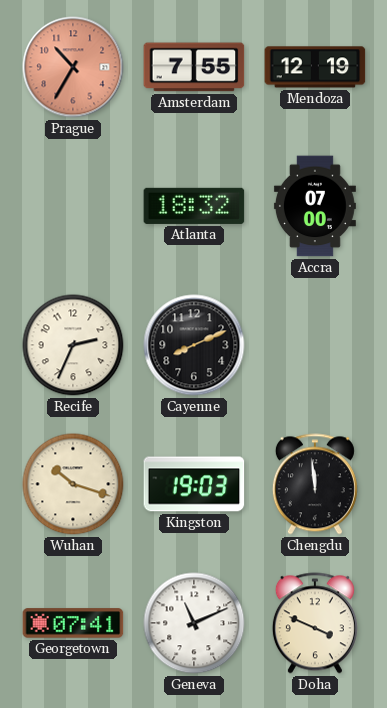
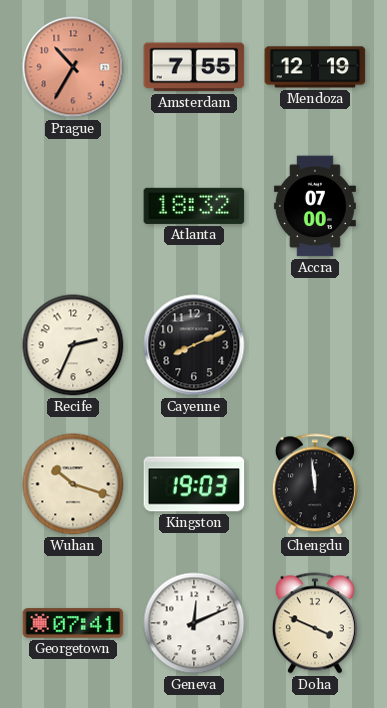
Geneva: 11:11 -> 12:11 (194, 623)
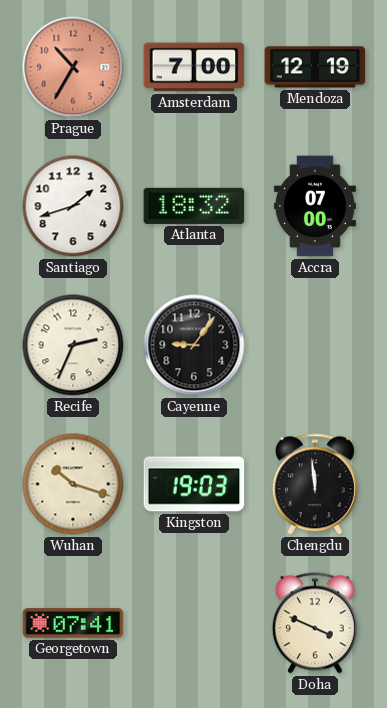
Amsterdam: 7:55 -> 7:00 (194, 67)
Santiago: none -> 1:42 (73, 206)
Cayenne: 8:11 -> 9:06 (194, 345)
Geneva: 12:11 -> none (194, 623)
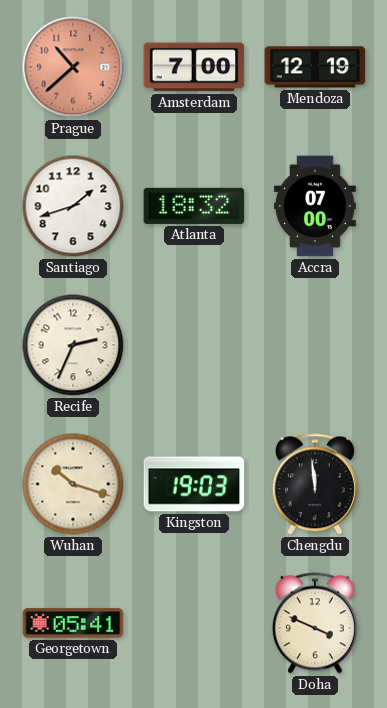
Prague: 10:35 -> 10:38 (73, 67)
Cayenne: 9:06 -> none (194, 345)
Georgetown: 07:41 -> 05:41 (73, 623)
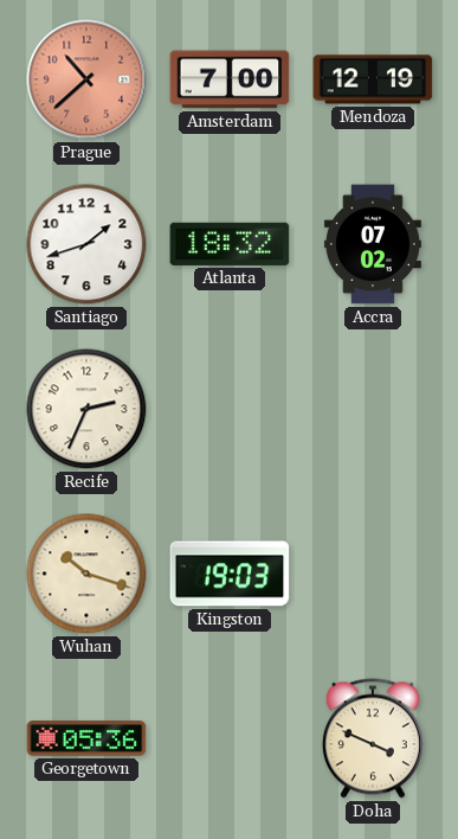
Accra: 07:00 -> 07:02 (373, 244)
Chengdu: 11:59 -> none (315, 484)
Georgetown: 05:41 -> 05:36 (86, 738)
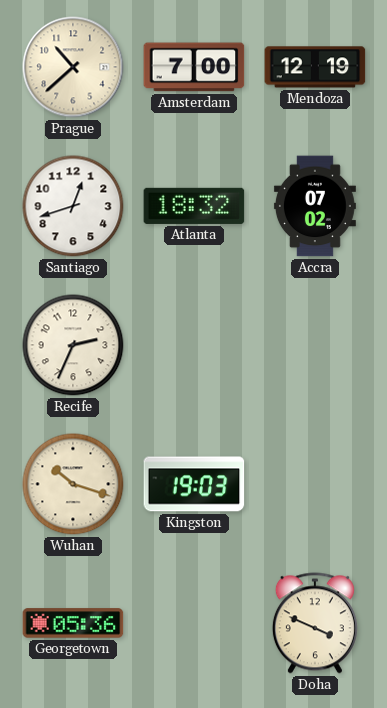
Prague dial: salmon -> cream (73, 67)
Santiago: 1:42 -> 12:42 (73, 206)
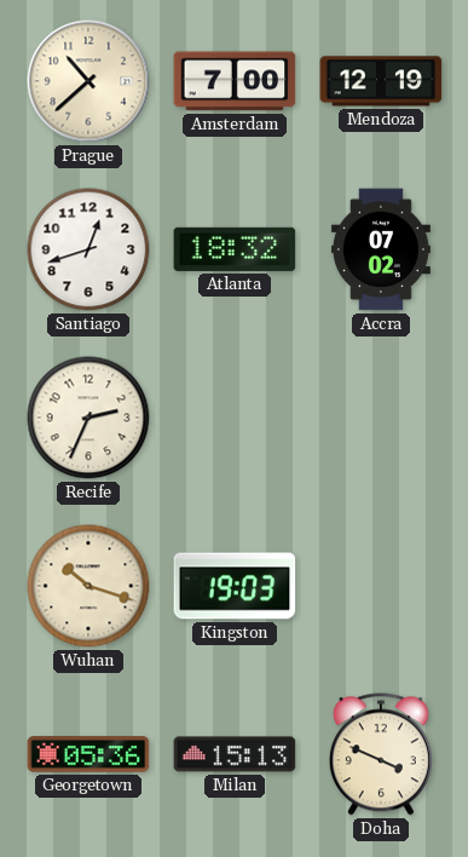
Milan: none -> 15:13 (235, 754)
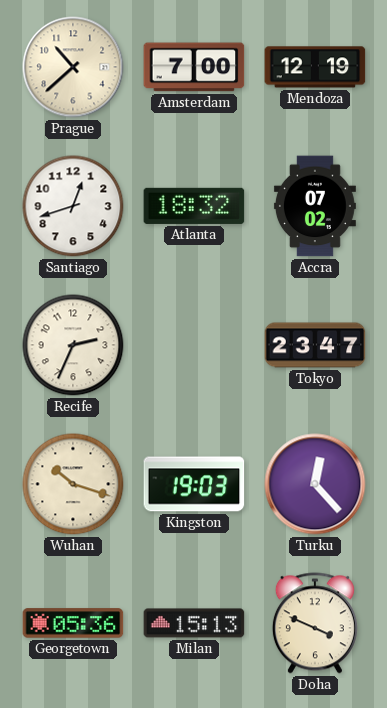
Tokyo: none -> 23:47 (315, 345)
Turku: none -> 12:23 (315, 484)
